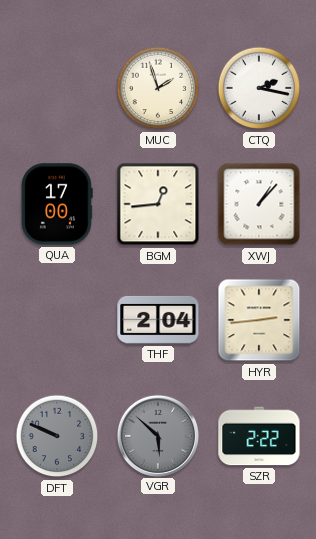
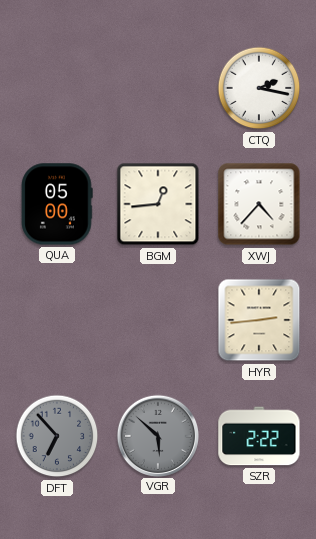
MUC: 1:57 -> none (158, 88)
QUA: 17:00 -> 05:00 (57, 204)
XWJ: 1:07 -> 4:37 (259, 204)
THF: 2:04 -> none (158, 320)
DFT: 9:49 -> 6:53 (57, 436)
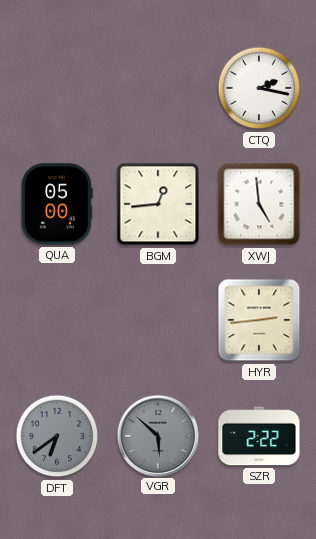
XWJ: 4:37 -> 4:59 (259, 204)
DFT: 6:53 -> 6:39 (57, 436)
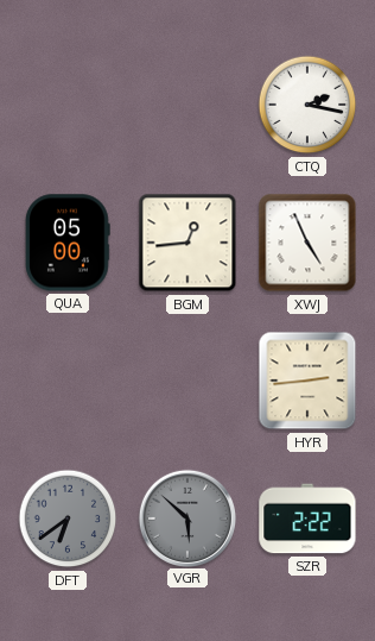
XWJ: 4:59 -> 4:56 (307, 243)
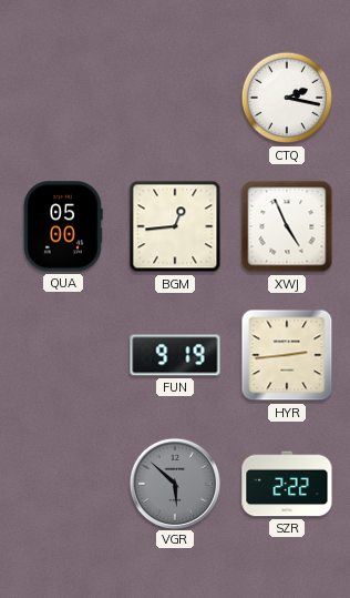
FUN: none -> 9:19 (175, 355)
DFT: 6:39 -> none (68, 519)
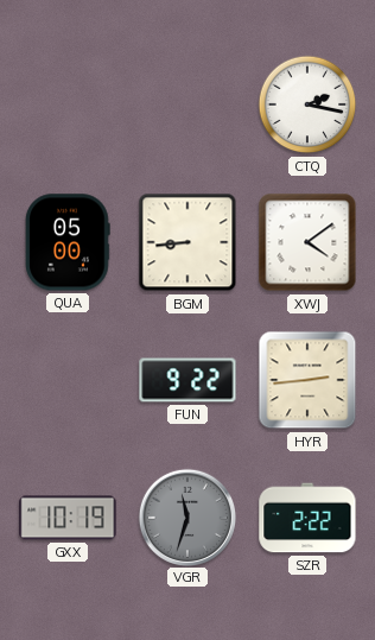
BGM: 12:44 -> 8:44 (188, 242)
XWJ: 4:56 -> 4:09 (307, 242)
FUN: 9:19 -> 9:22 (188, 380)
GXX: none -> 10:19 (68, 518)
VGR: 5:52 -> 11:33 (186, 517)
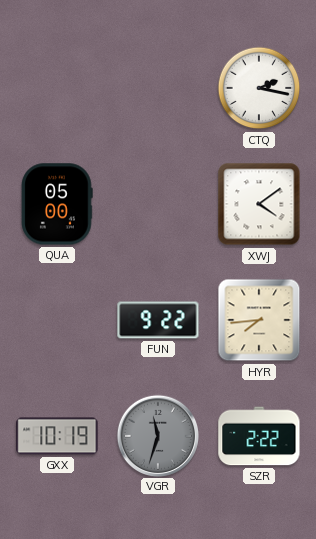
BGM: 8:44 -> none (188, 242)
HYR: 2:44 -> 7:44 (259, 320)
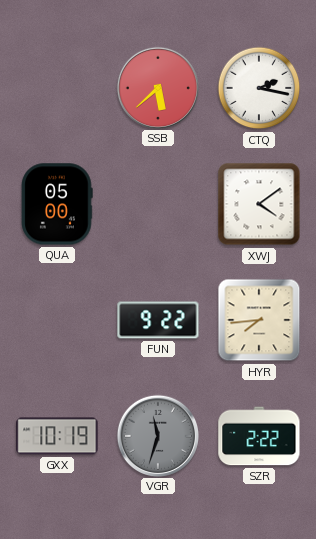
SSB: none -> 5:38 (157, 87)
